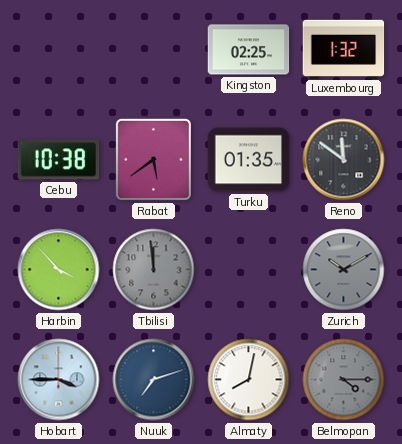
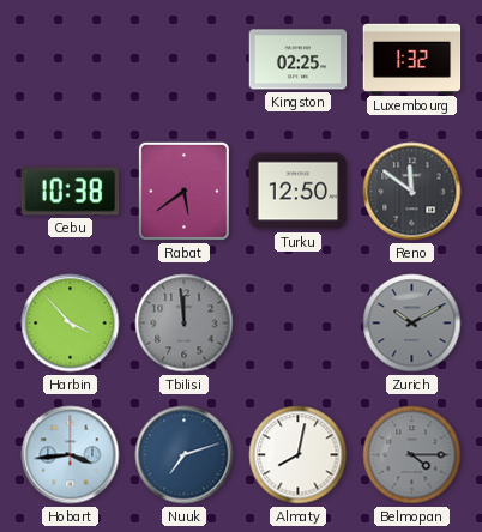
Turku: 01:35 -> 12:50 (299, 192)
Hobart: 3:45 -> 3:44 (71, 455)
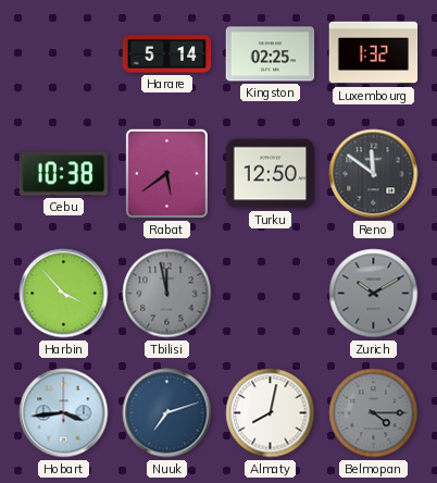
Harare: none -> 5:14 (167, 54)
Tbilisi: 11:59 -> 11:58 (167, 294)
